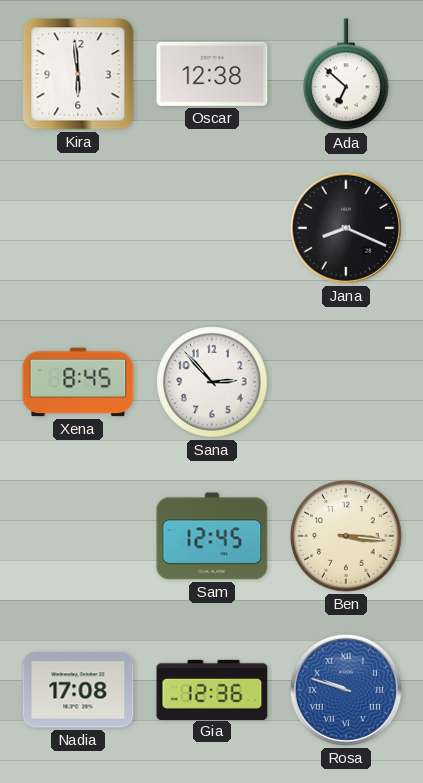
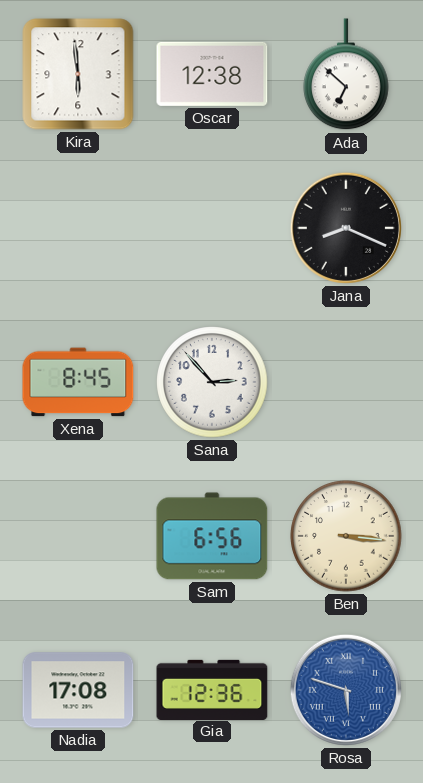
Sam: 12:45 -> 6:56 (212, 536)
Rosa: 9:48 -> 5:48 (346, 690)
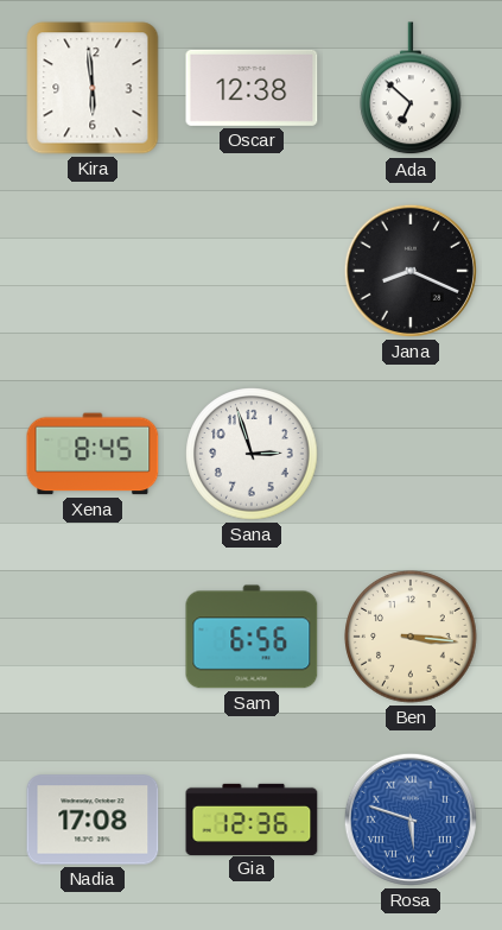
Sana: 2:53 -> 2:57 (252, 454)
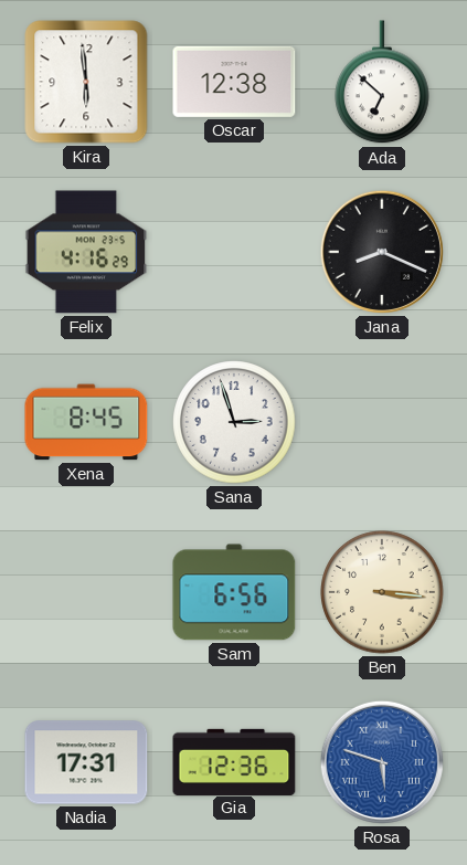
Felix: none -> 4:16 (86, 252)
Nadia: 17:08 -> 17:31 (86, 762)
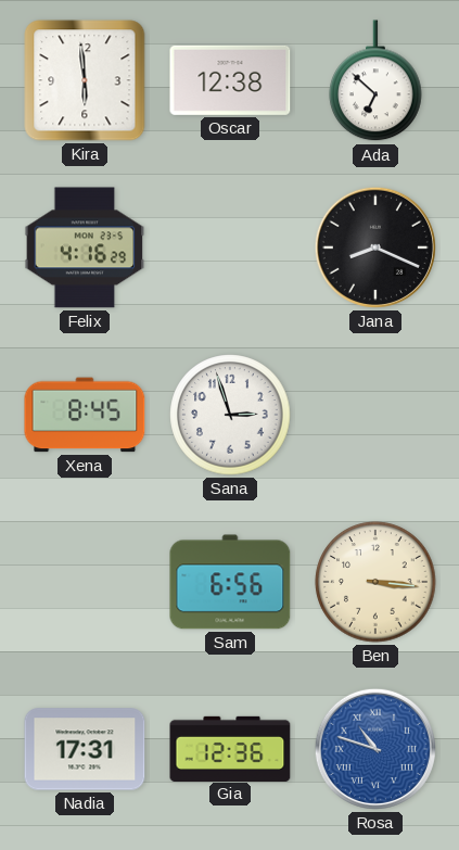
Rosa: 5:48 -> 10:48 (375, 749)
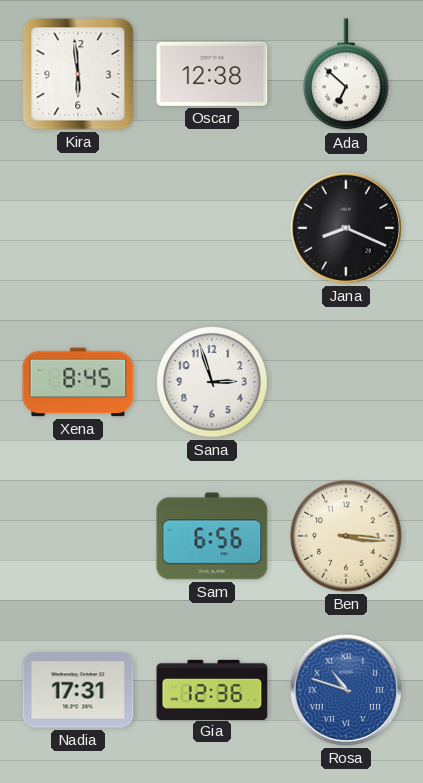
Felix: 4:16 -> none (85, 248)
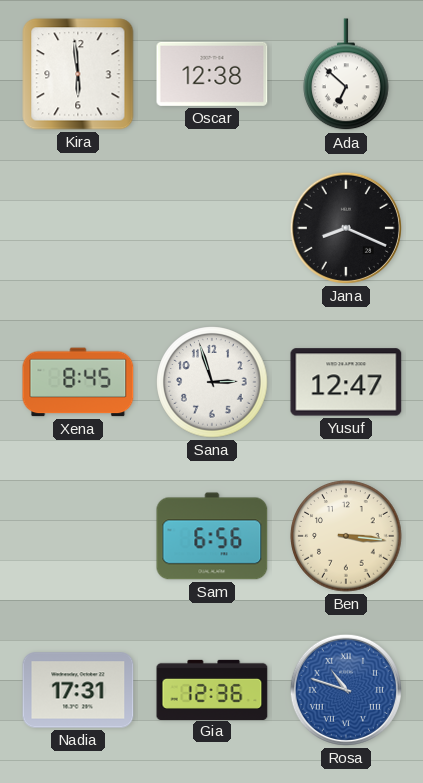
Yusuf: none -> 12:47 (346, 382)
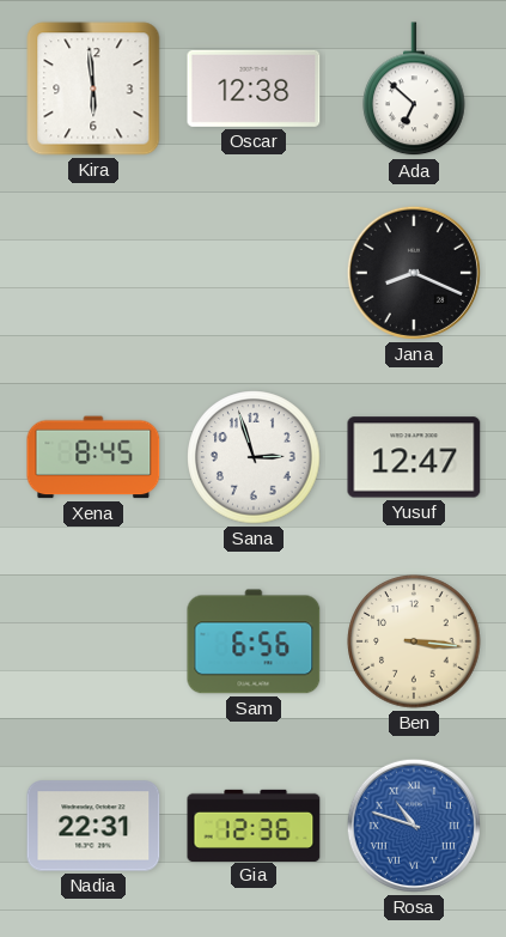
Nadia: 17:31 -> 22:31 (93, 826)
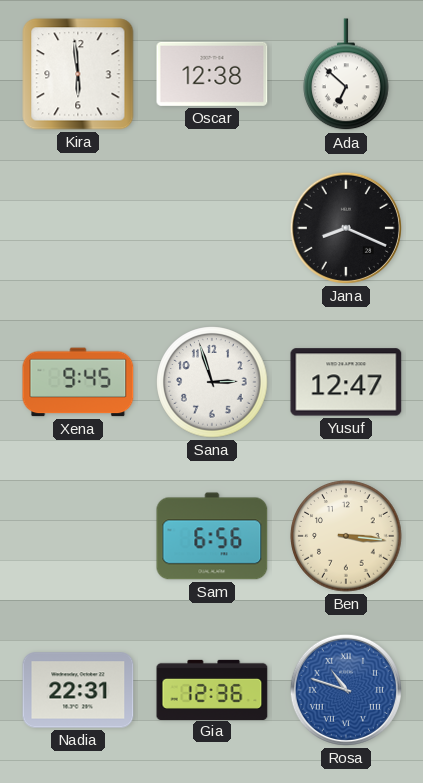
Xena: 8:45 -> 9:45 (78, 382)
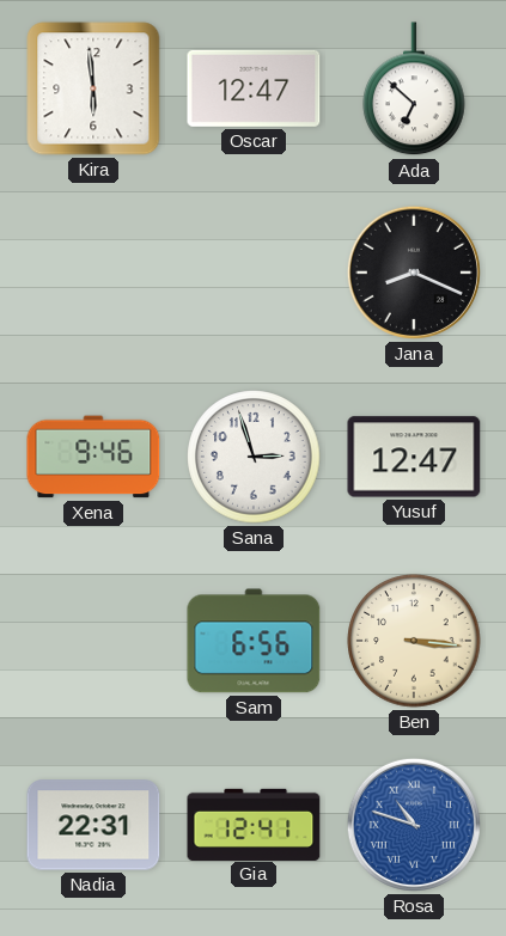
Oscar: 12:38 -> 12:47 (254, 88)
Xena: 9:45 -> 9:46 (93, 457)
Gia: 12:36 -> 12:41 (254, 824)
